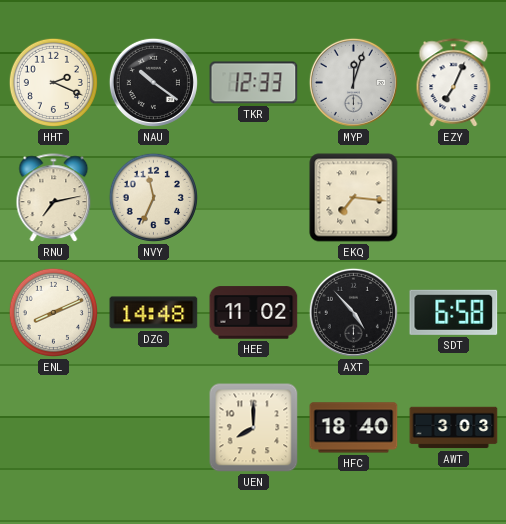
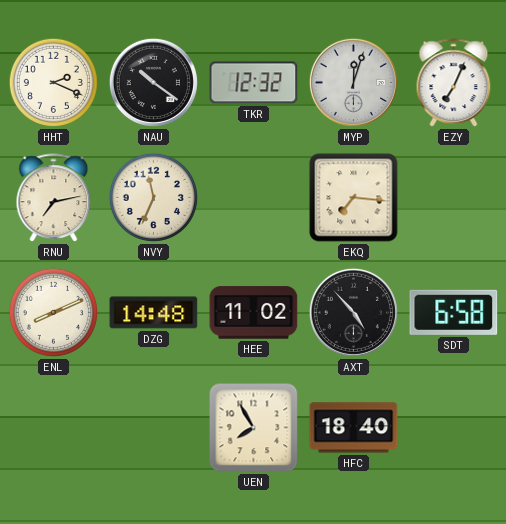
TKR: 12:33 -> 12:32 (254, 83)
UEN: 8:00 -> 7:55 (254, 428)
AWT: 3:03 -> none (454, 428)
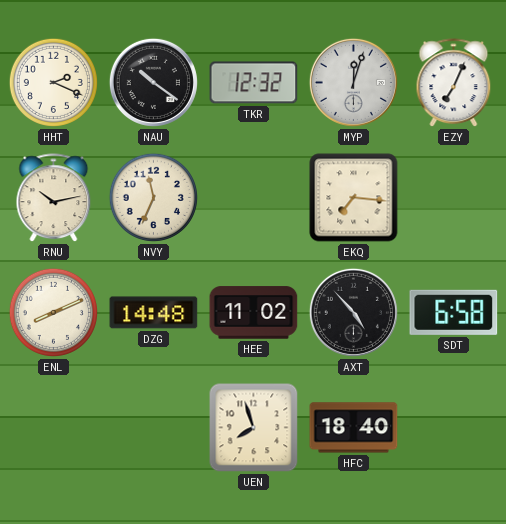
RNU: 7:13 -> 10:13 (54, 198)
UEN: 7:55 -> 7:57 (254, 428)
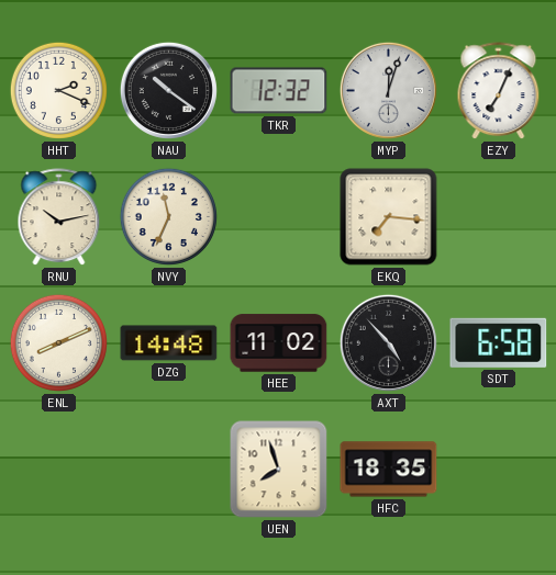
HFC: 18:40 -> 18:35 (389, 470)
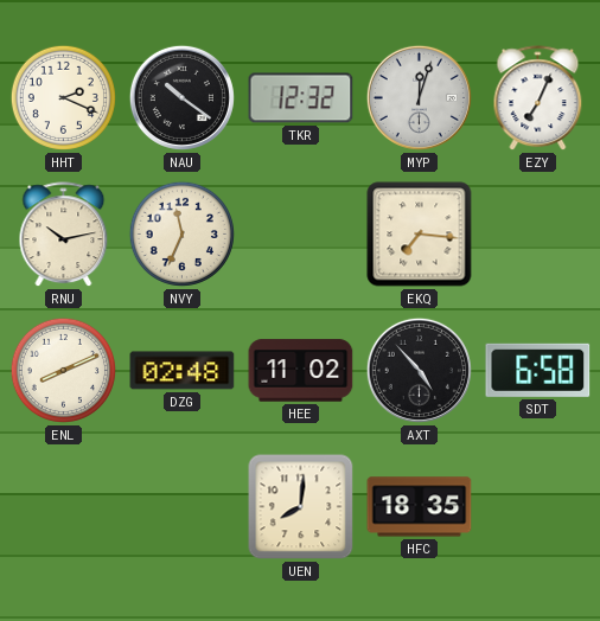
DZG: 14:48 -> 02:48 (183, 371)
UEN: 7:57 -> 8:01 (301, 507)
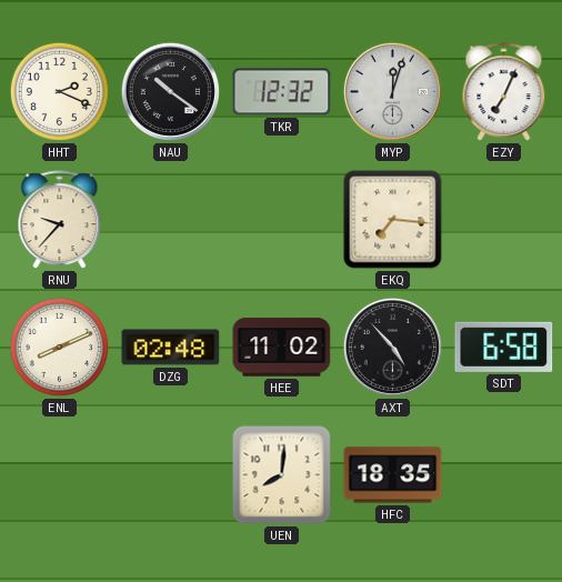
RNU: 10:13 -> 9:37 (60, 220)
NVY: 11:34 -> none (181, 233)
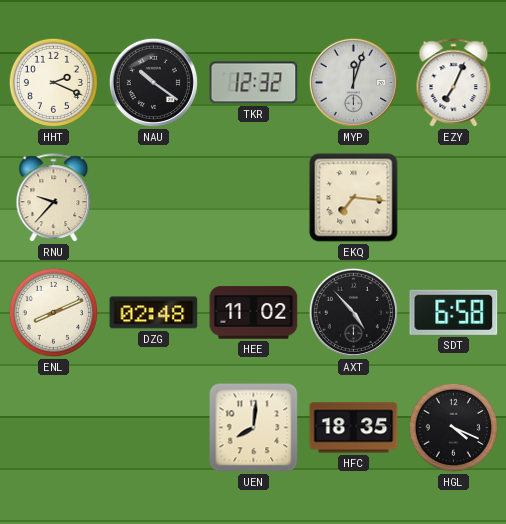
HGL: none -> 4:19 (453, 427)
